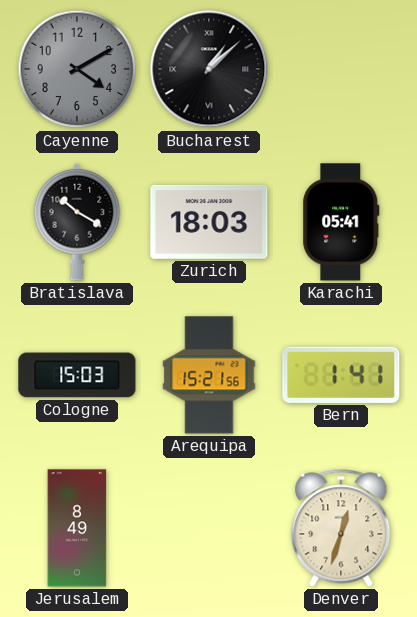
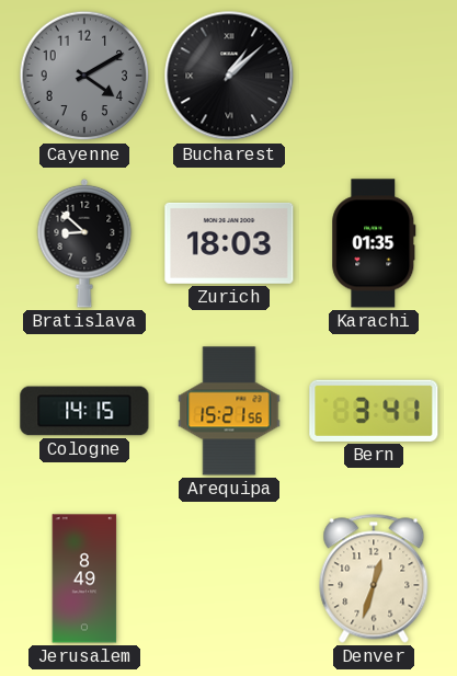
Bratislava: 10:20 -> 8:52 (84, 243)
Karachi: 05:41 -> 01:35 (374, 243)
Cologne: 15:03 -> 14:15 (84, 411)
Bern: 1:41 -> 3:41 (374, 411)
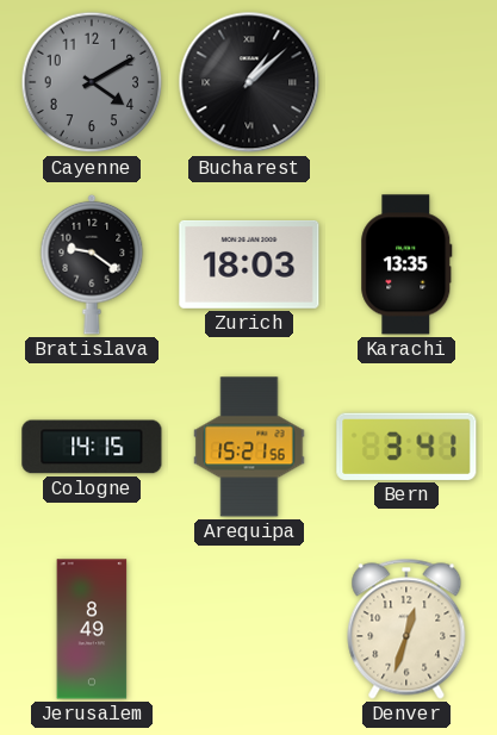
Bratislava: 8:52 -> 9:21 (92, 264)
Karachi: 01:35 -> 13:35 (406, 264)
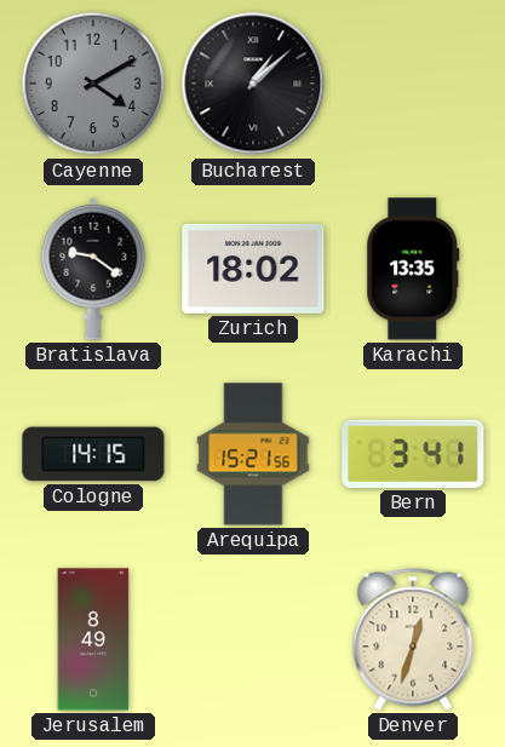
Zurich: 18:03 -> 18:02 (253, 269)
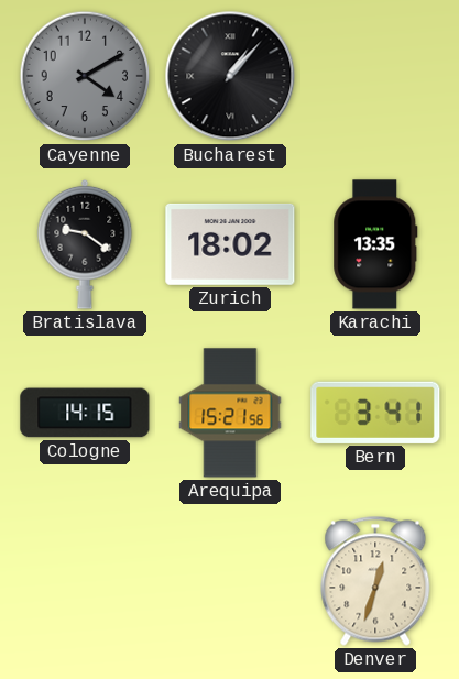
Bucharest: 1:08 -> 1:07 (230, 76)
Jerusalem: 8:49 -> none (93, 639)
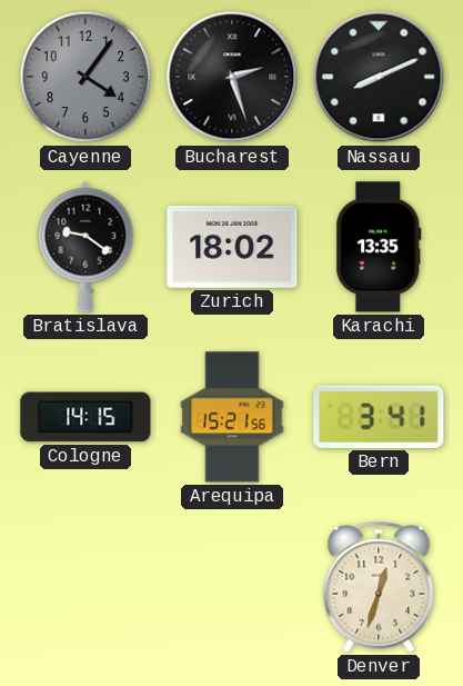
Cayenne: 4:10 -> 4:06 (85, 77)
Bucharest: 1:07 -> 2:27 (232, 77)
Nassau: none -> 8:11 (379, 77)
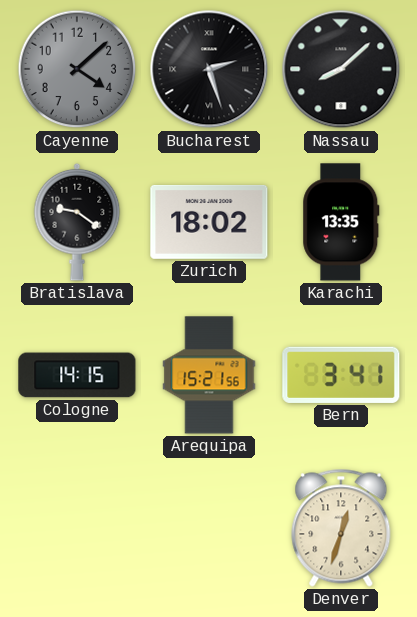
Cayenne: 4:06 -> 4:08 (77, 69)
Nassau: 8:11 -> 8:08 (341, 69)
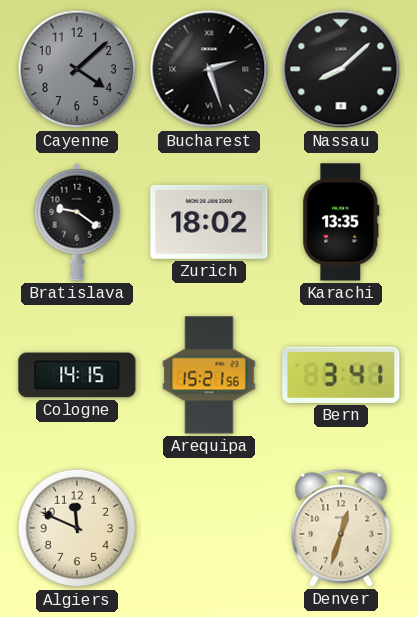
Algiers: none -> 11:49 (77, 528)
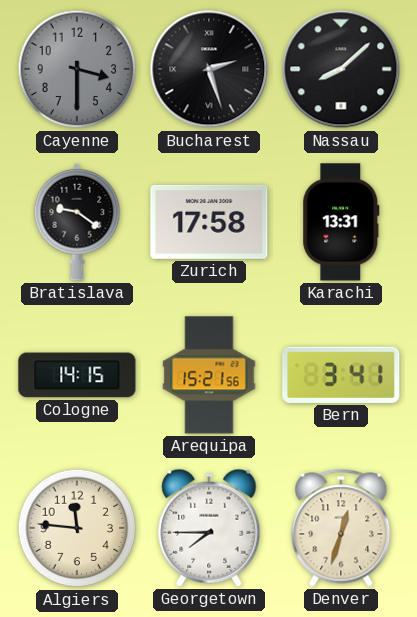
Cayenne: 4:08 -> 3:30 (77, 69)
Zurich: 18:02 -> 17:58 (209, 222)
Karachi: 13:35 -> 13:31 (341, 222)
Algiers: 11:49 -> 11:46 (77, 528)
Georgetown: none -> 7:45 (209, 528)
